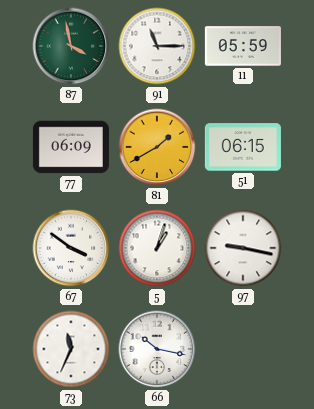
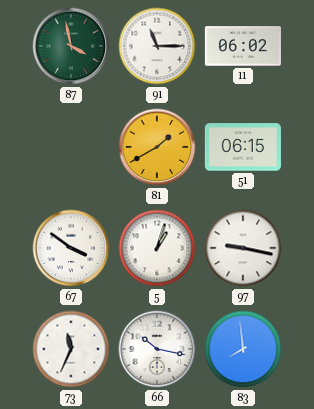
11: 05:59 -> 06:02 (243, 46)
77: 06:09 -> none (71, 147)
83: none -> 7:59 (243, 349)
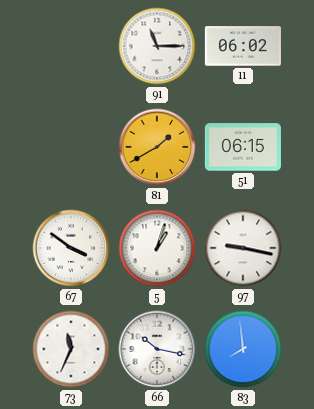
87: 3:58 -> none (71, 46)
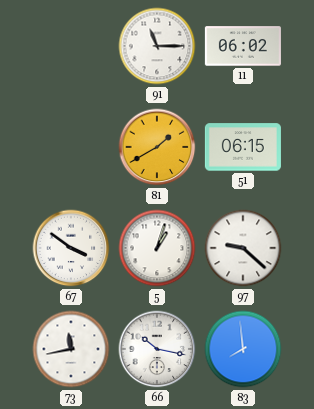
97: 9:17 -> 9:22 (243, 248)
73: 11:34 -> 11:43 (71, 349)
